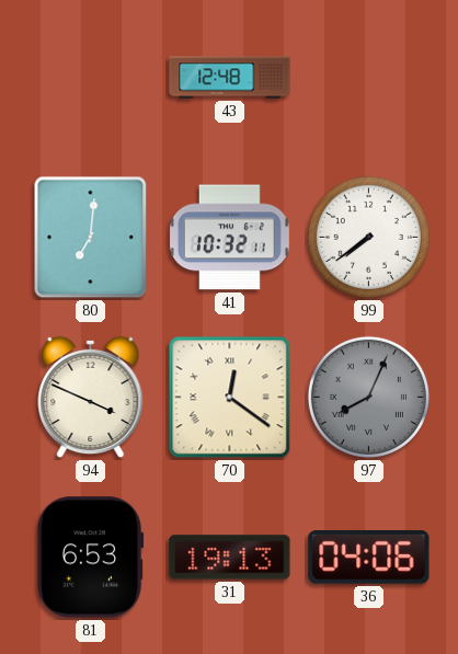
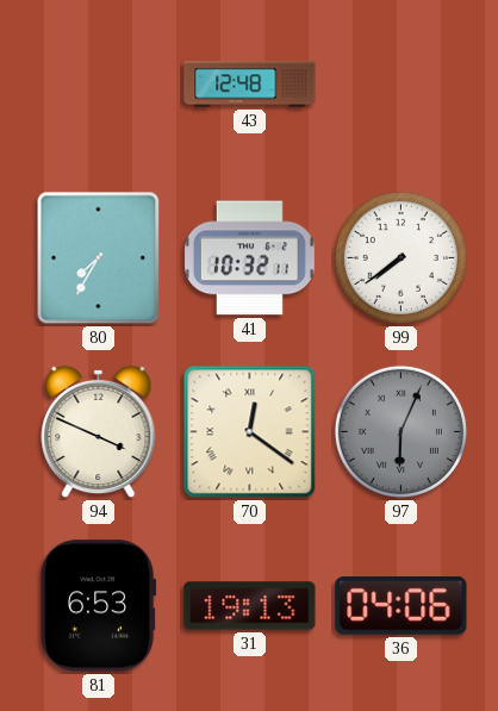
80: 7:01 -> 7:35 (99, 258)
97: 8:04 -> 6:04 (400, 431)
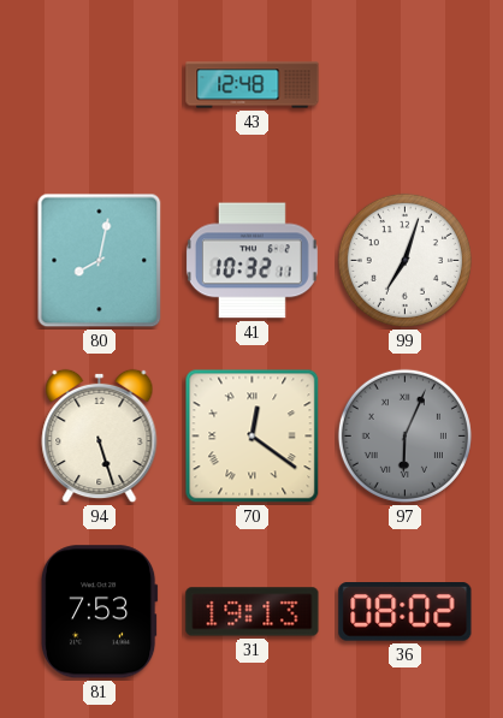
80: 7:35 -> 8:02 (100, 261)
99: 7:39 -> 7:03 (404, 260)
94: 3:49 -> 5:27 (100, 437)
81: 6:53 -> 7:53 (100, 612)
36: 04:06 -> 08:02 (406, 612)
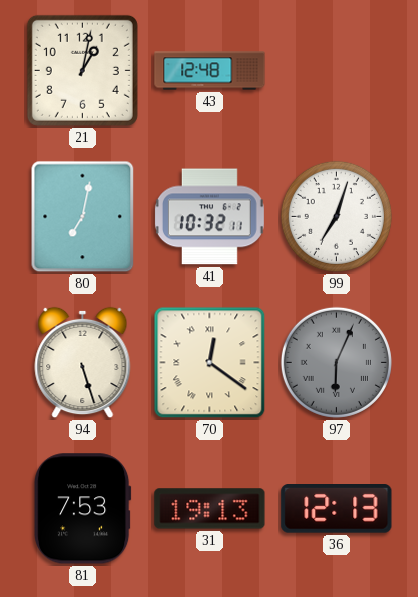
21: none -> 1:02 (82, 70)
80: 8:02 -> 7:02 (83, 217)
36: 08:02 -> 12:13 (337, 509)
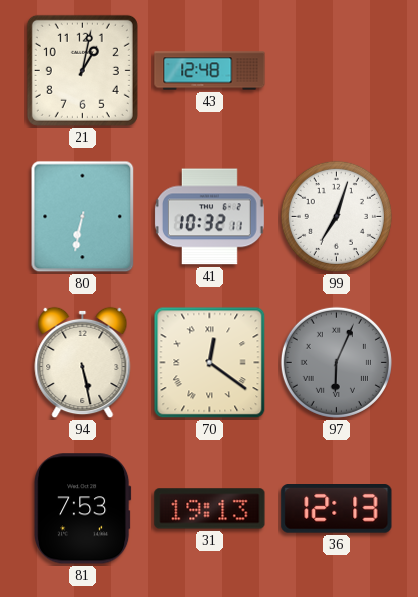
80: 7:02 -> 6:32 (83, 217)
94: 5:27 -> 5:28 (83, 363)
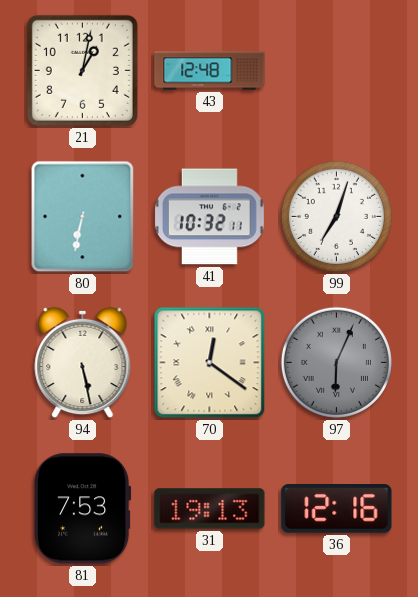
36: 12:13 -> 12:16 (337, 509)
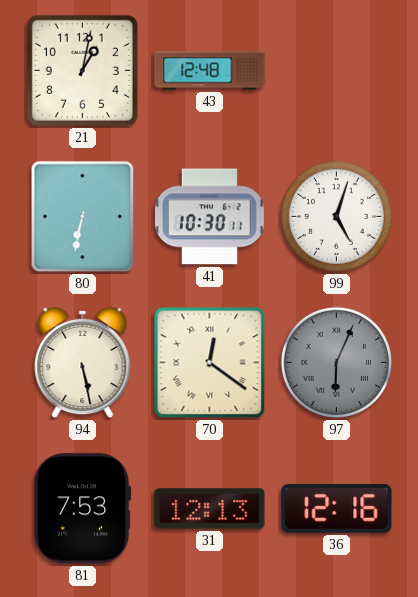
41: 10:32 -> 10:30 (209, 217)
99: 7:03 -> 5:03 (336, 216)
31: 19:13 -> 12:13 (210, 509)
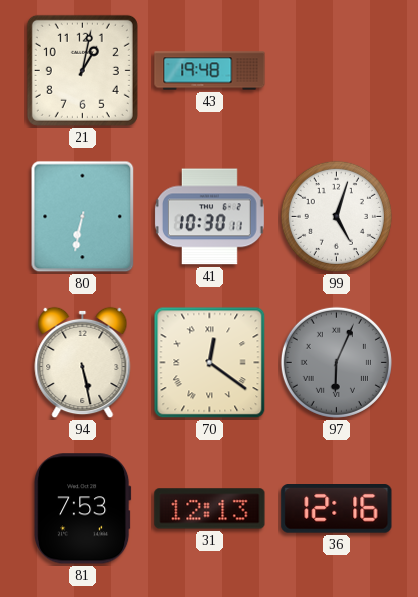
43: 12:48 -> 19:48 (210, 71)
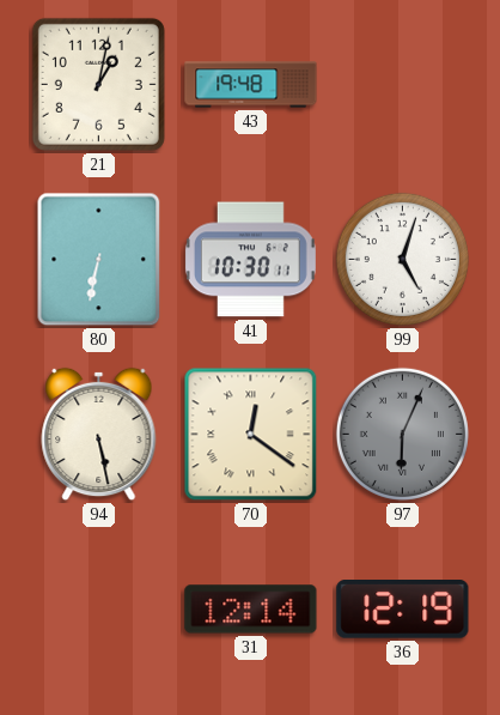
81: 7:53 -> none (83, 509)
31: 12:13 -> 12:14 (251, 610)
36: 12:16 -> 12:19 (403, 610)
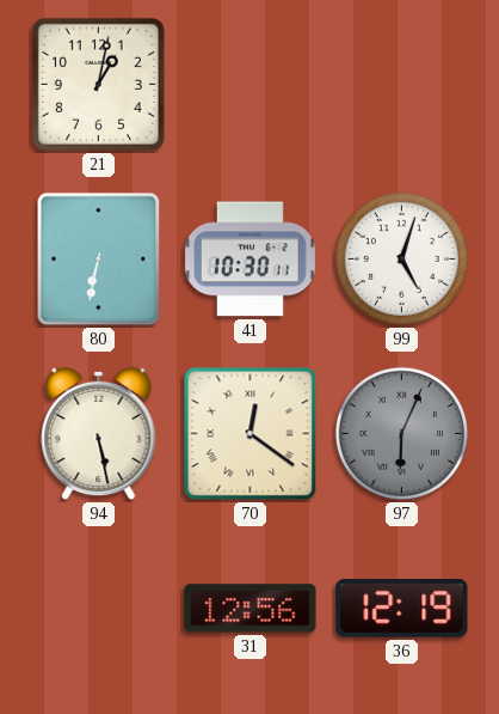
43: 19:48 -> none (251, 85)
31: 12:14 -> 12:56 (251, 609)
